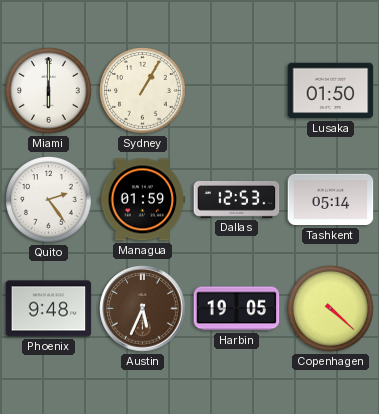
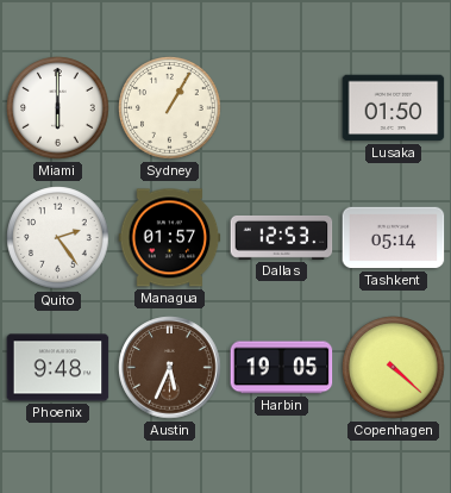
Managua: 01:59 -> 01:57 (170, 238)
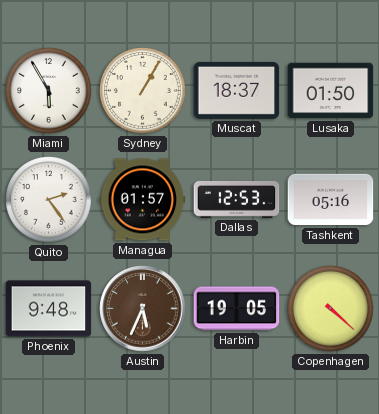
Miami: 6:00 -> 5:55 (49, 91)
Muscat: none -> 18:37 (237, 90)
Tashkent: 05:14 -> 05:16 (331, 200)
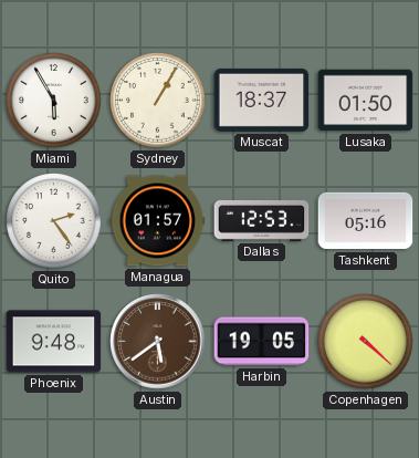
Austin: 5:34 -> 5:39 (158, 342)
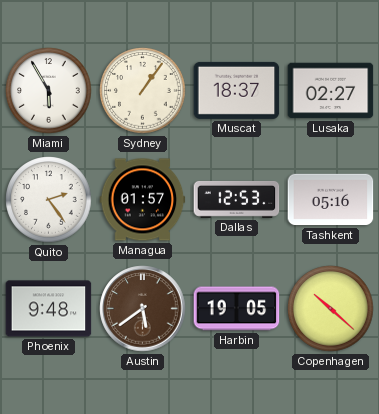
Sydney: 1:05 -> 1:06 (143, 91)
Lusaka: 01:50 -> 02:27 (331, 91)
Copenhagen: 4:22 -> 10:22 (331, 309)
